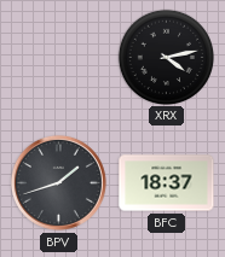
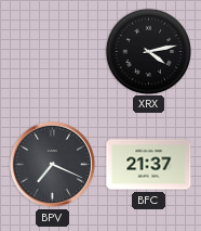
BPV: 1:42 -> 7:19 (52, 164)
BFC: 18:37 -> 21:37 (149, 165)
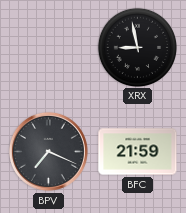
XRX: 4:13 -> 8:58 (137, 47)
BFC: 21:37 -> 21:59 (138, 152)
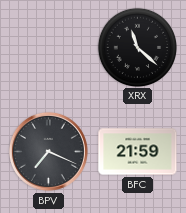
XRX: 8:58 -> 11:22 (137, 47)
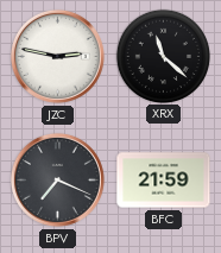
JZC: none -> 2:47 (57, 56)
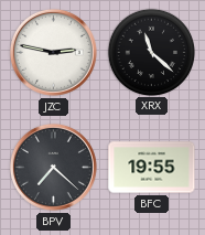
BPV: 7:19 -> 7:22 (53, 167)
BFC: 21:59 -> 19:55 (152, 168)
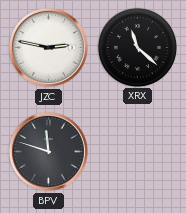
BPV: 7:22 -> 11:48 (48, 151)
BFC: 19:55 -> none (152, 168)
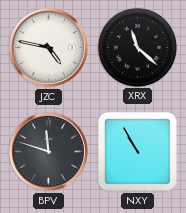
JZC: 2:47 -> 4:47 (48, 47)
NXY: none -> 10:55 (137, 151)
